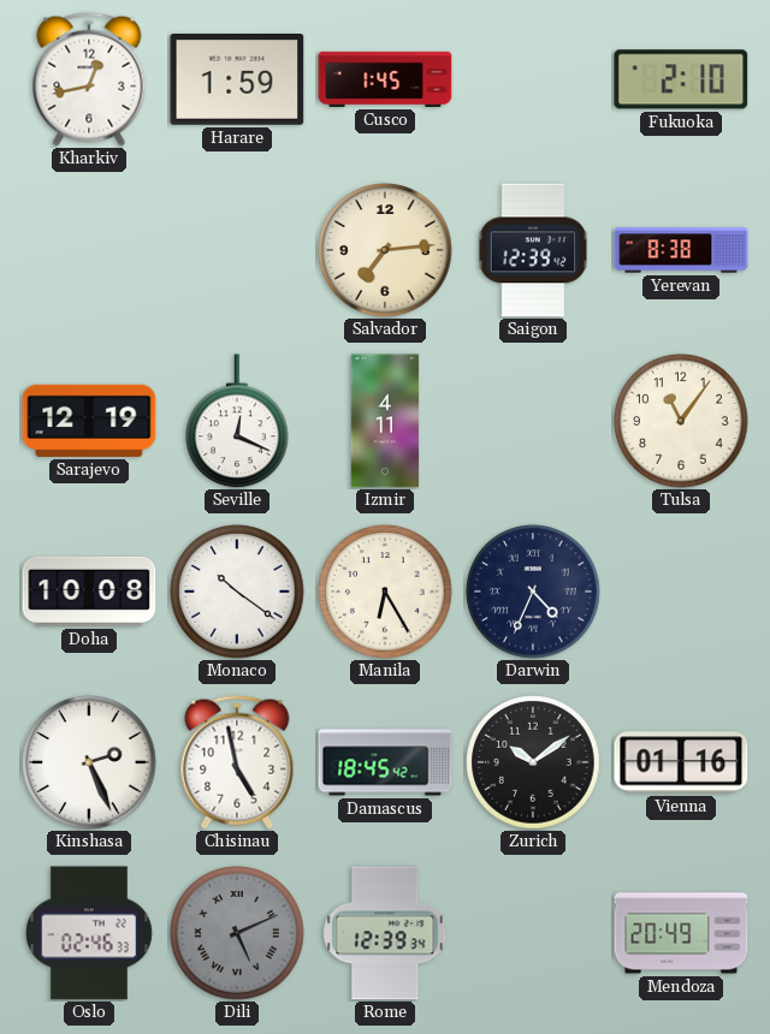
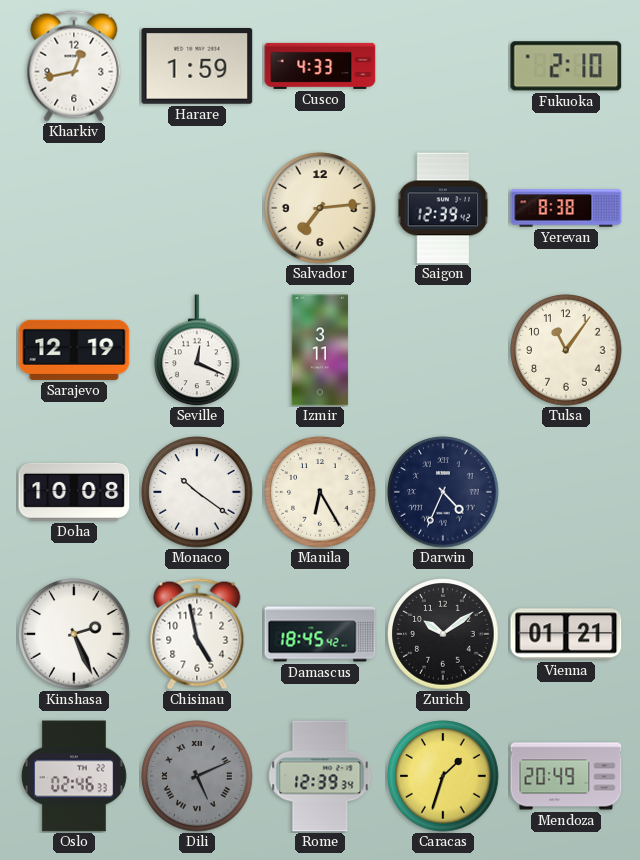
Cusco: 1:45 -> 4:33 (320, 66)
Izmir: 4:11 -> 3:11 (320, 350)
Vienna: 01:16 -> 01:21 (566, 634)
Caracas: none -> 1:33 (443, 776)
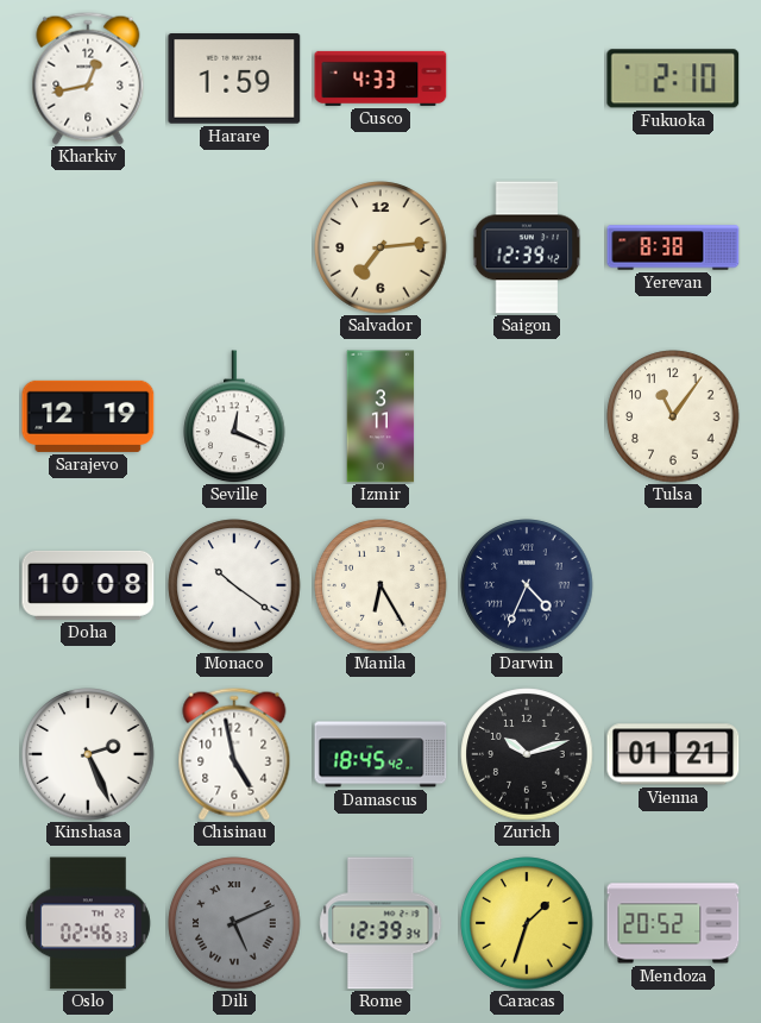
Zurich: 10:09 -> 10:12 (527, 754)
Mendoza: 20:49 -> 20:52 (673, 923)
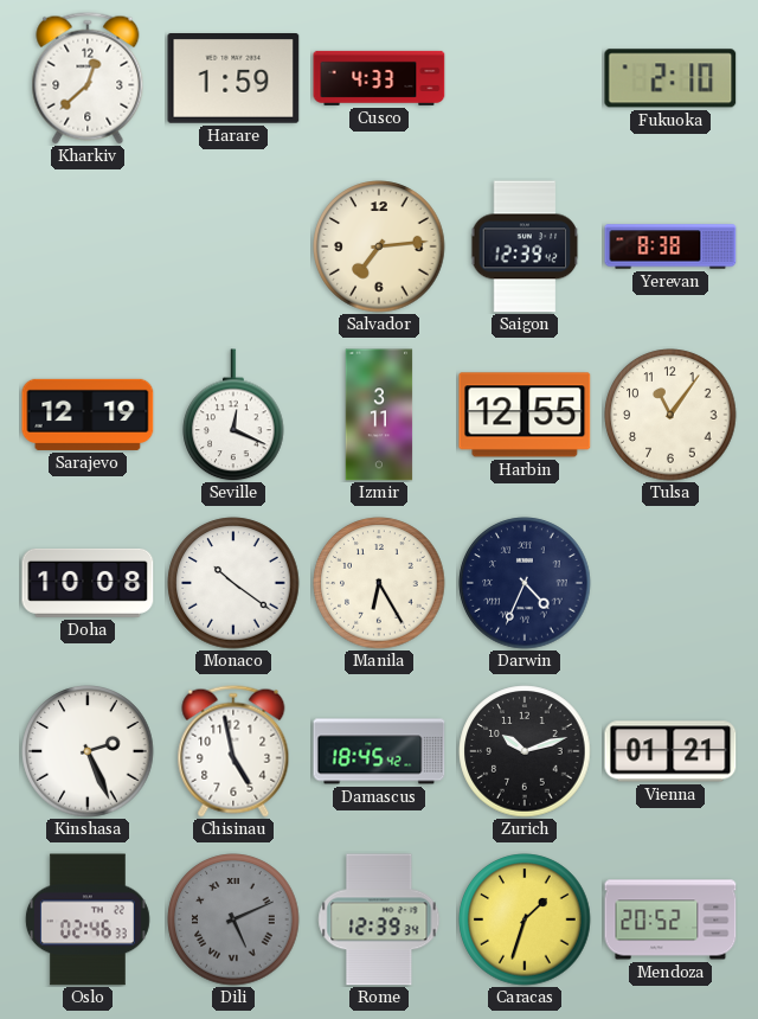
Kharkiv: 12:43 -> 12:38 (88, 78)
Harbin: none -> 12:55 (525, 415)
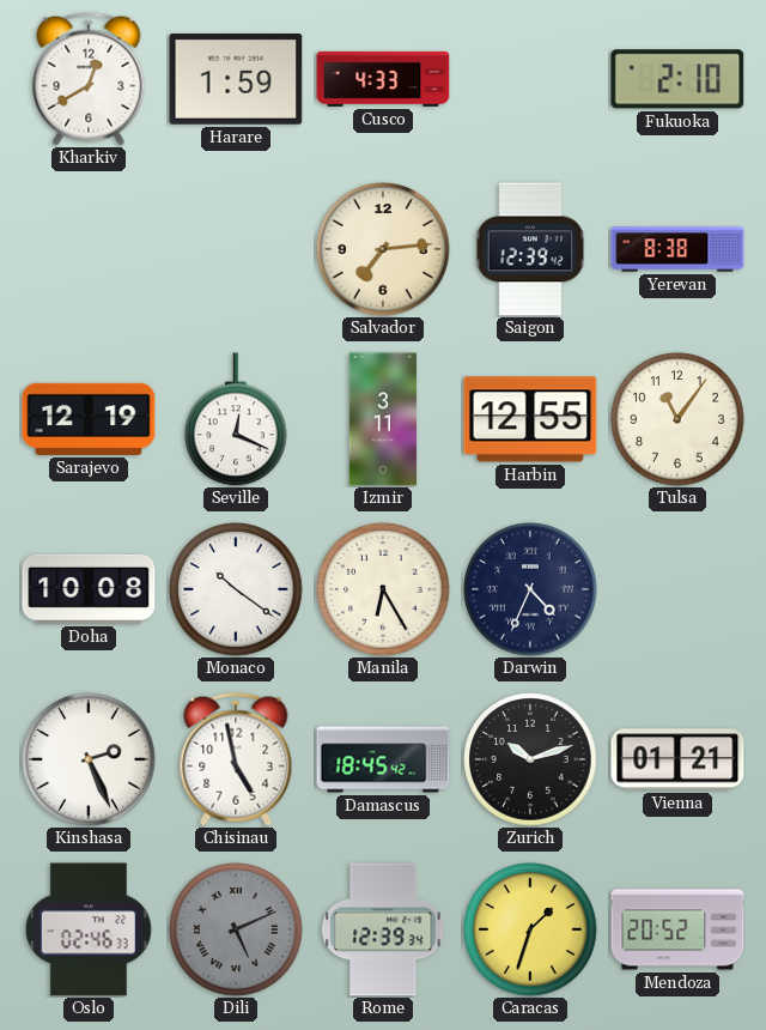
Kharkiv: 12:38 -> 12:40 (89, 79)
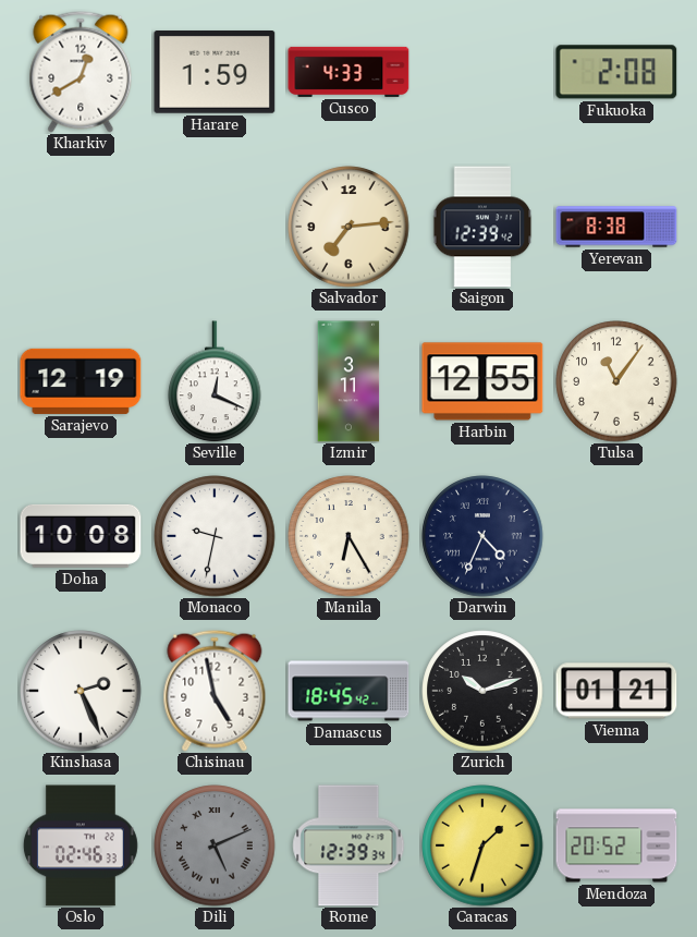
Fukuoka: 2:10 -> 2:08 (616, 72)
Monaco: 10:21 -> 9:32 (215, 536)
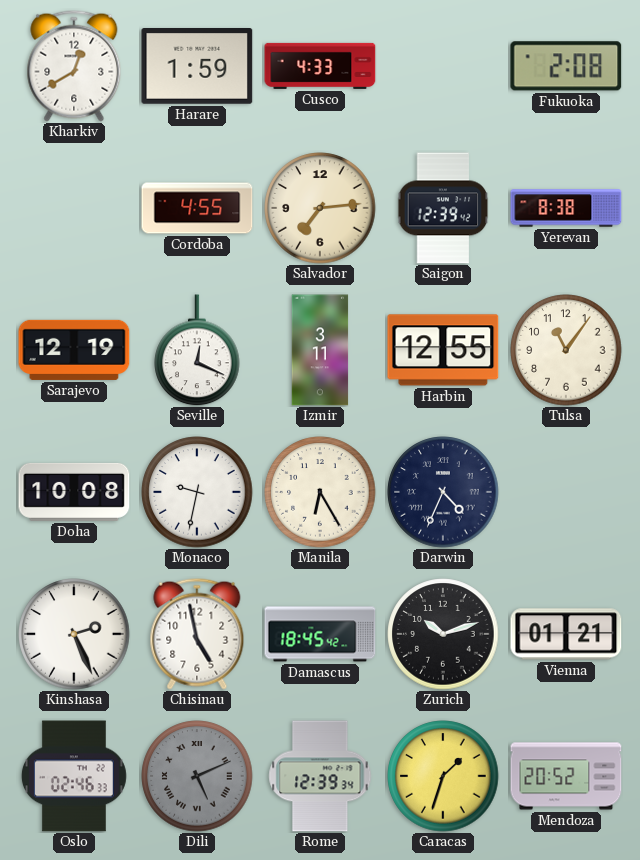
Cordoba: none -> 4:55 (197, 208)
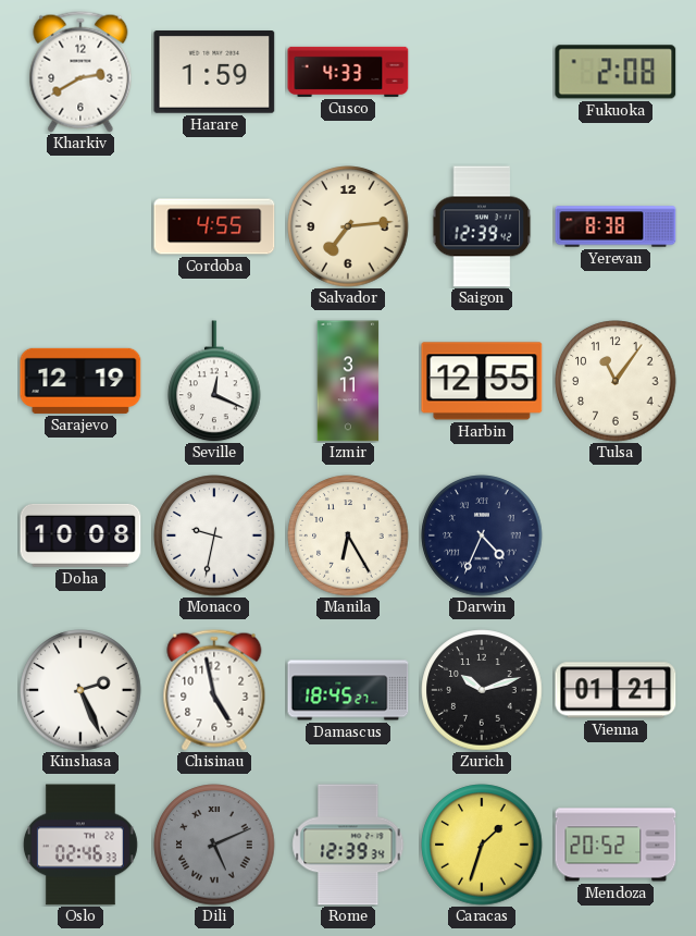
Kharkiv: 12:40 -> 2:40 (80, 72)
Damascus: 18:45:42 -> 18:45:27 (348, 690)
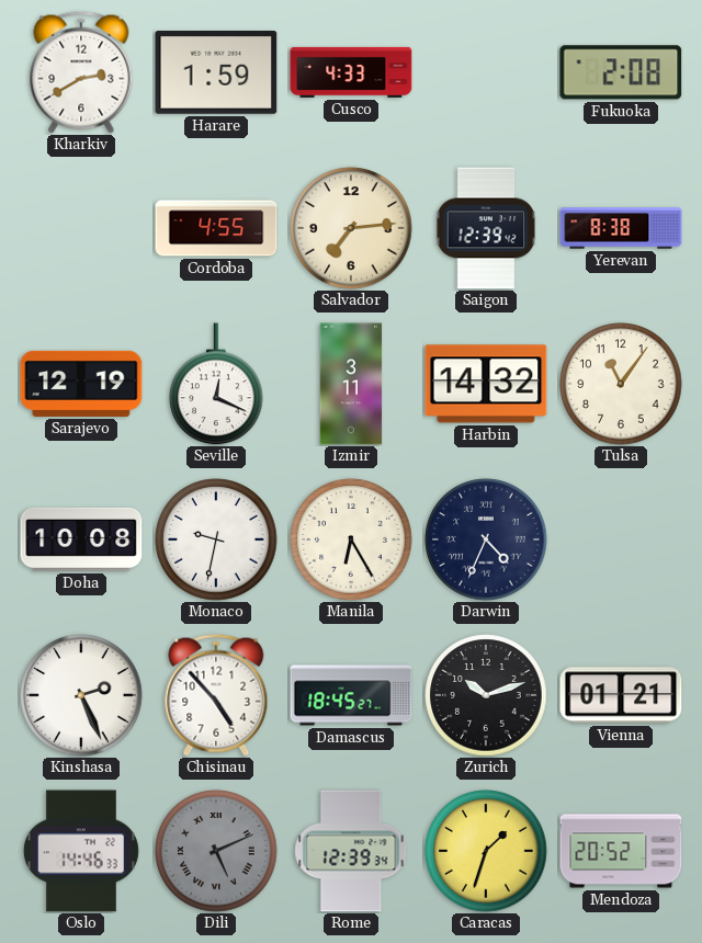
Harbin: 12:55 -> 14:32 (486, 384)
Chisinau: 4:58 -> 4:53 (216, 695)
Oslo: 02:46 -> 14:46 (81, 851)
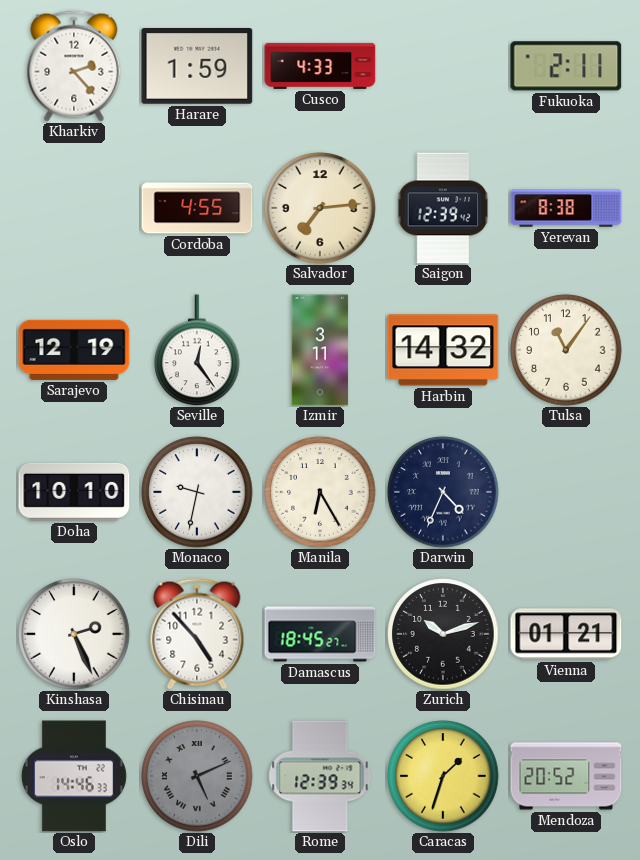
Kharkiv: 2:40 -> 2:23 (74, 66)
Fukuoka: 2:08 -> 2:11 (566, 66)
Seville: 12:19 -> 12:24 (197, 350)
Doha: 10:08 -> 10:10 (74, 492)
